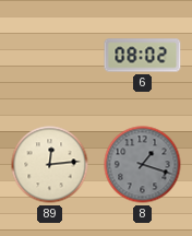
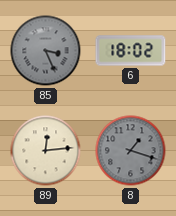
85: none -> 3:26 (46, 51)
6: 08:02 -> 18:02 (131, 51)
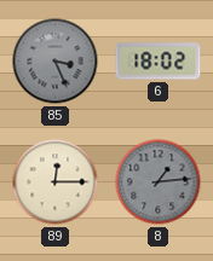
89: 12:14 -> 12:15 (56, 182)
8: 1:18 -> 1:14 (159, 182)
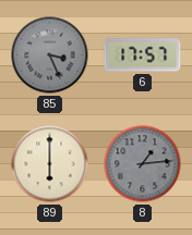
6: 18:02 -> 17:57 (143, 55)
89: 12:15 -> 6:00 (50, 164)
